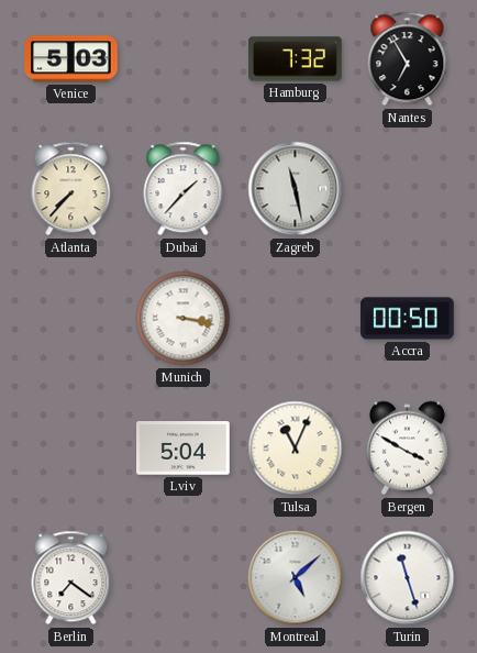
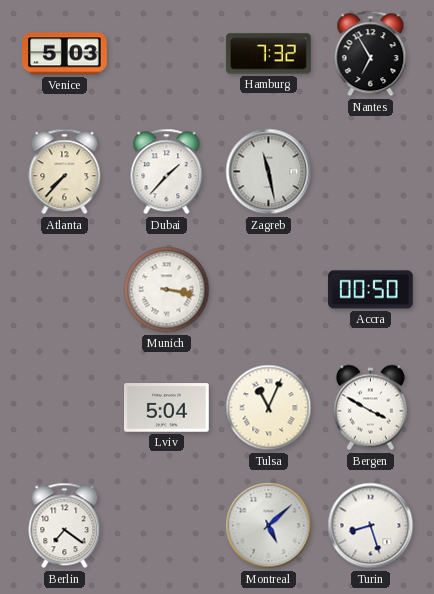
Turin: 11:27 -> 8:27 (371, 526)
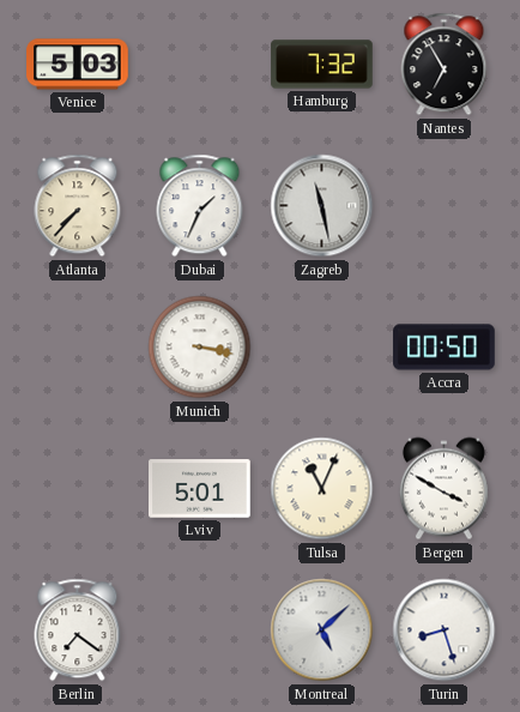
Dubai: 1:37 -> 1:34 (200, 206)
Lviv: 5:04 -> 5:01 (200, 489)
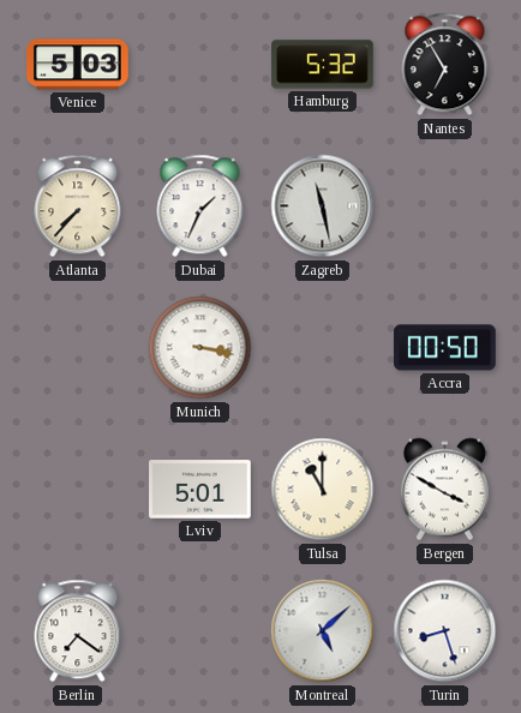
Hamburg: 7:32 -> 5:32 (323, 65)
Tulsa: 11:04 -> 11:00 (323, 490)
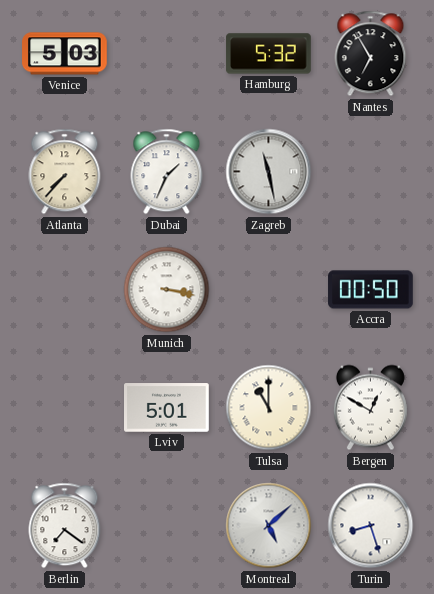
Bergen: 3:50 -> 12:50 (370, 408)
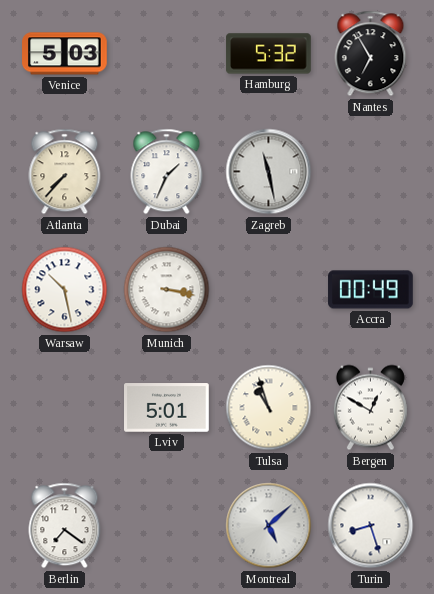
Warsaw: none -> 10:28 (65, 290)
Accra: 00:50 -> 00:49 (371, 290)
Tulsa: 11:00 -> 10:57 (269, 408)
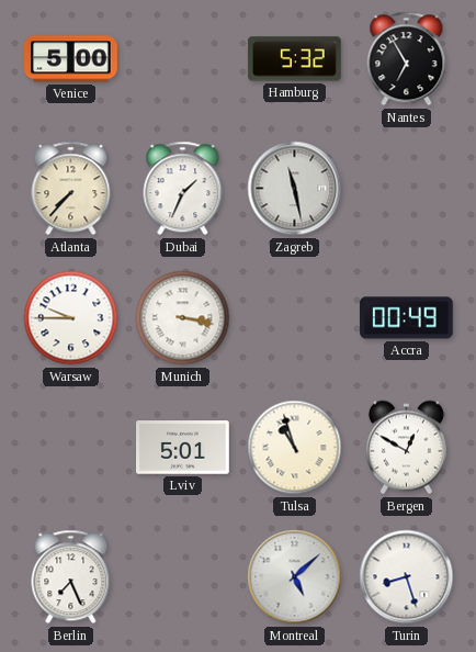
Venice: 5:03 -> 5:00 (71, 59)
Warsaw: 10:28 -> 9:45 (71, 318)
Berlin: 7:21 -> 7:26 (71, 577)
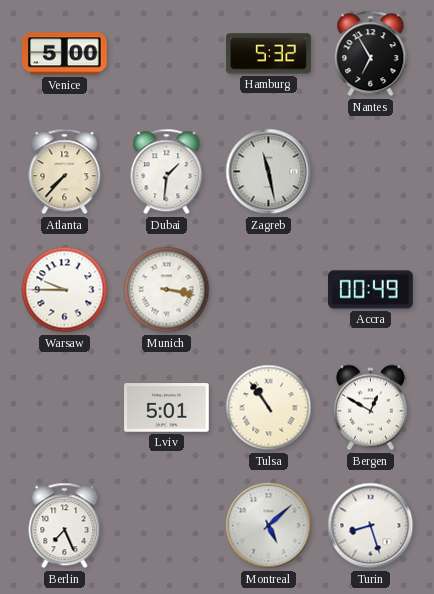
Dubai: 1:34 -> 1:31 (167, 172)
Tulsa: 10:57 -> 10:54 (269, 408)
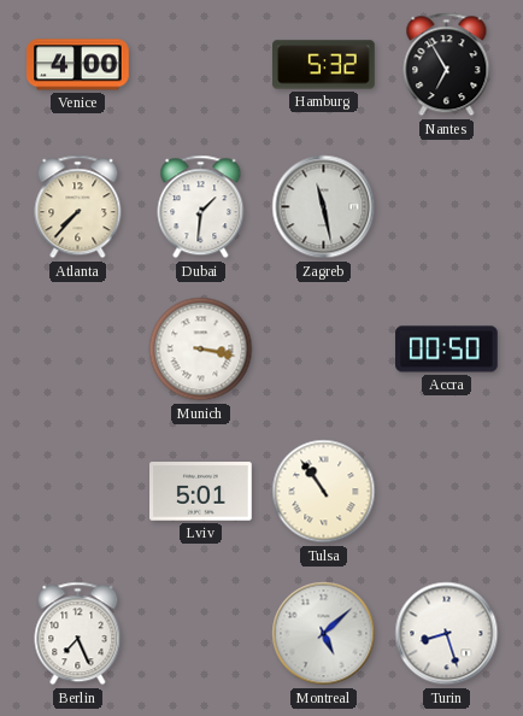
Venice: 5:00 -> 4:00 (78, 65)
Warsaw: 9:45 -> none (65, 290)
Accra: 00:49 -> 00:50 (447, 350)
Bergen: 12:50 -> none (370, 408)
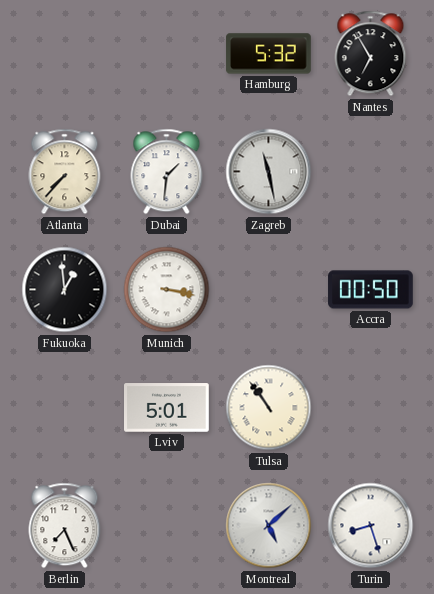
Venice: 4:00 -> none (78, 65)
Fukuoka: none -> 12:59 (65, 290)
